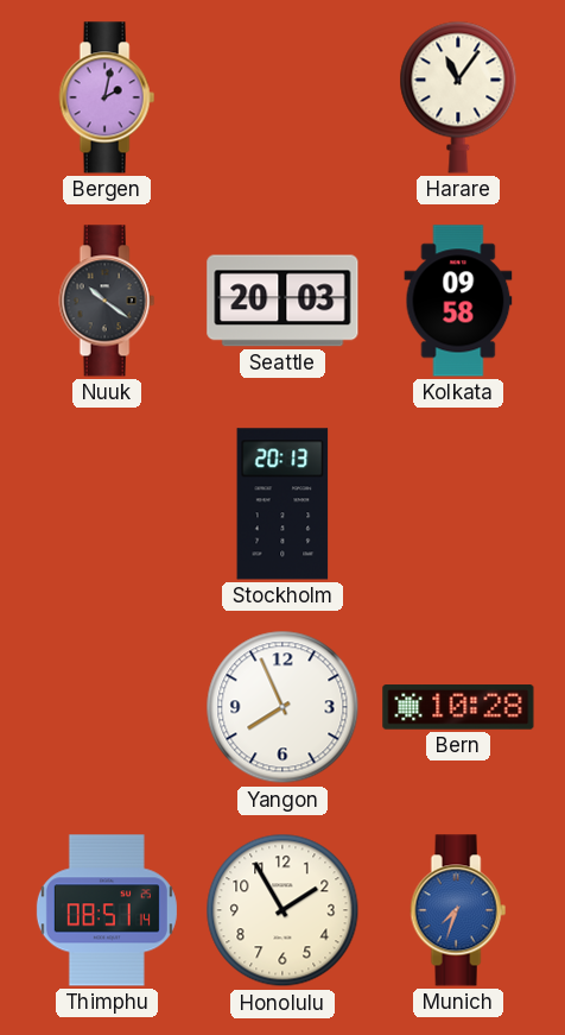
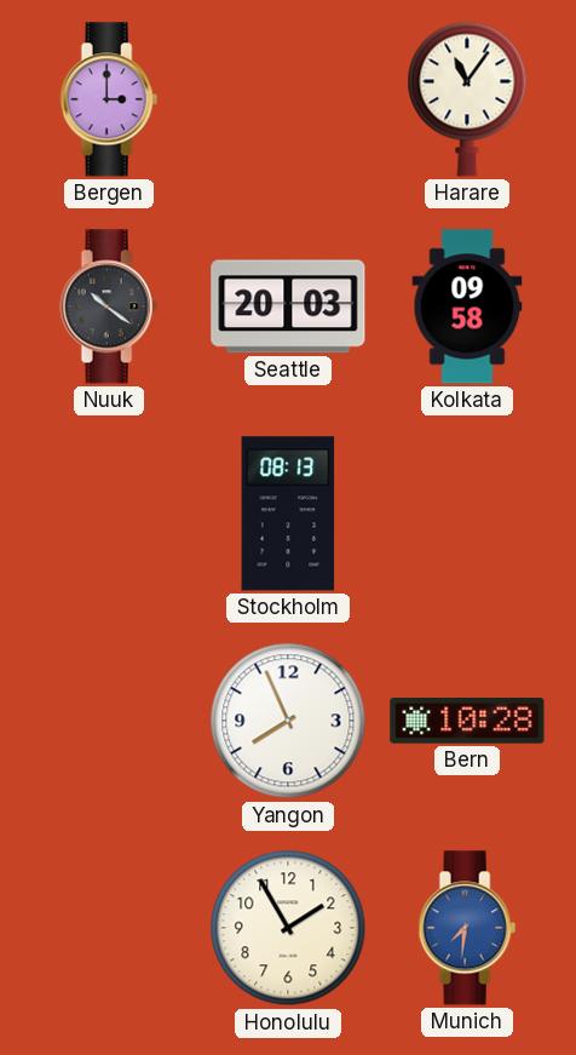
Bergen: 2:02 -> 3:00 (109, 99)
Stockholm: 20:13 -> 08:13 (288, 514)
Thimphu: 08:51 -> none (107, 910)
Munich: 7:33 -> 7:31 (467, 928)
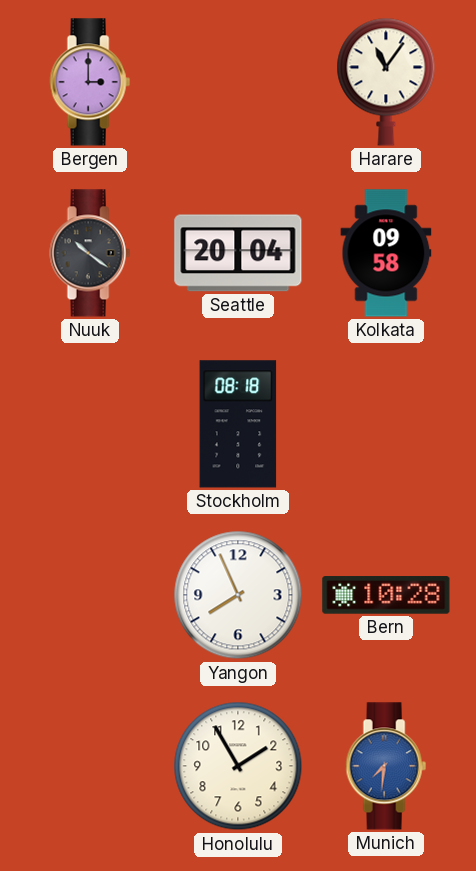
Seattle: 20:03 -> 20:04 (238, 253)
Stockholm: 08:13 -> 08:18 (238, 424)
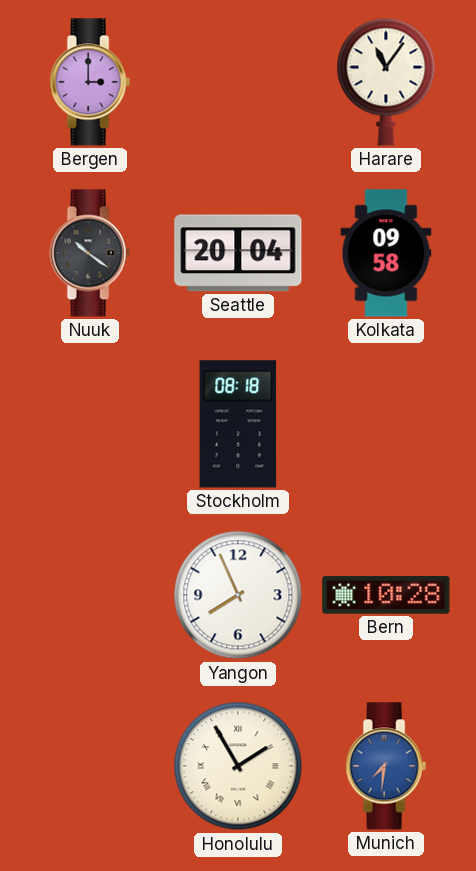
Honolulu numerals: Arabic -> Roman (238, 766)
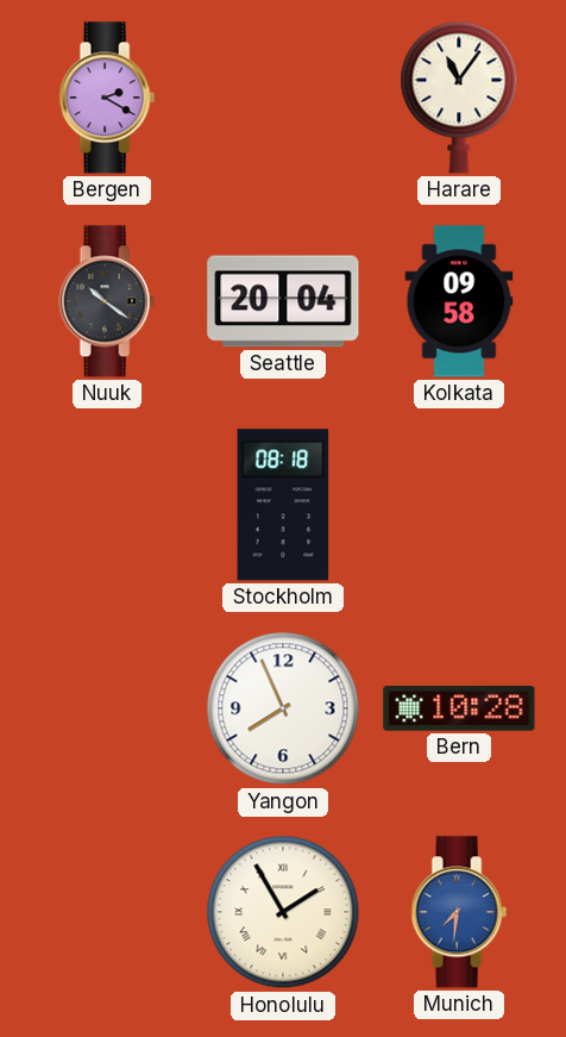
Bergen: 3:00 -> 2:20 (107, 98)
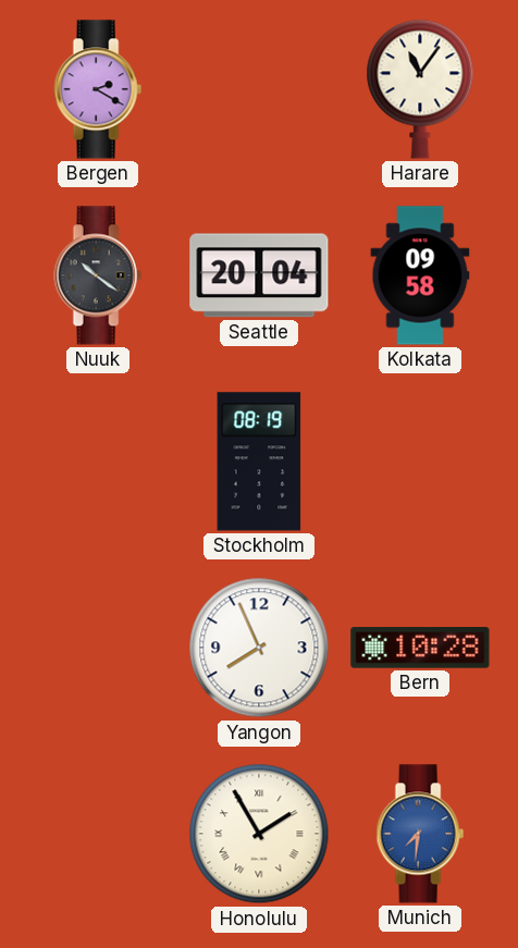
Stockholm: 08:18 -> 08:19 (259, 461)
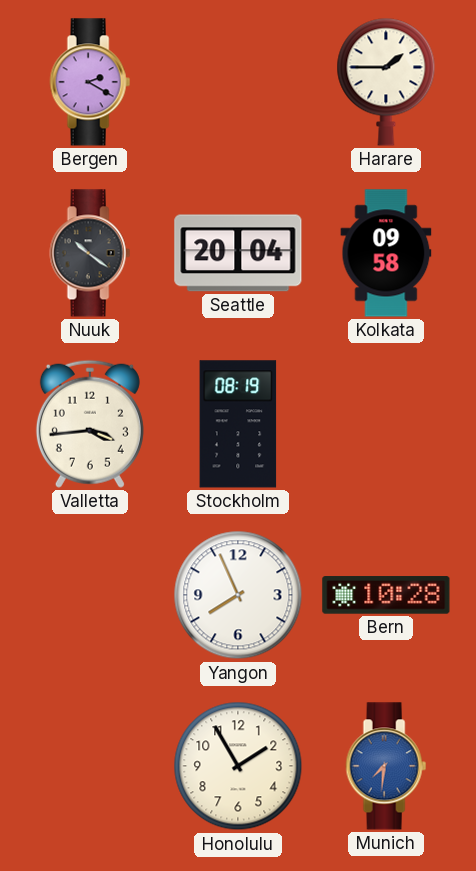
Harare: 11:06 -> 1:45 (386, 82)
Valletta: none -> 3:44 (90, 424)
Honolulu numerals: Roman -> Arabic (238, 766)
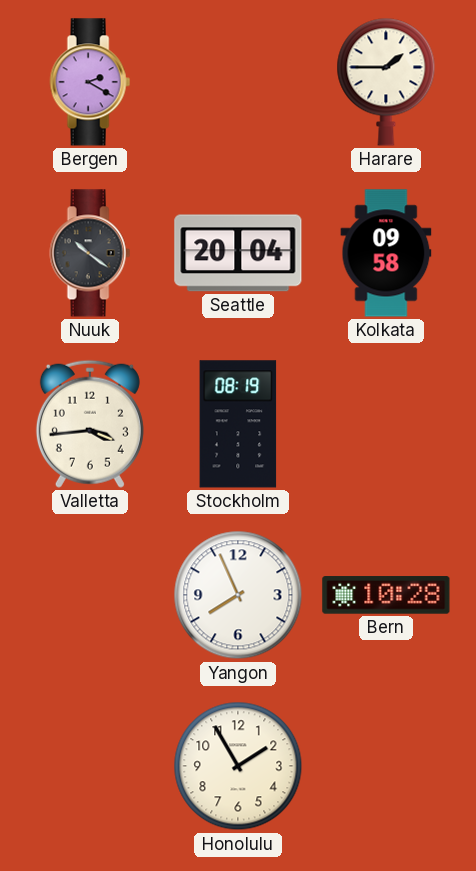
Munich: 7:31 -> none (386, 766)
